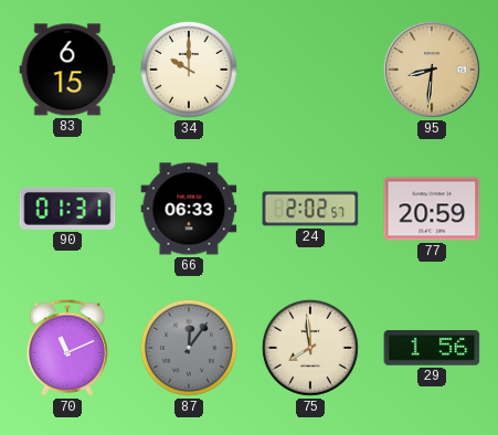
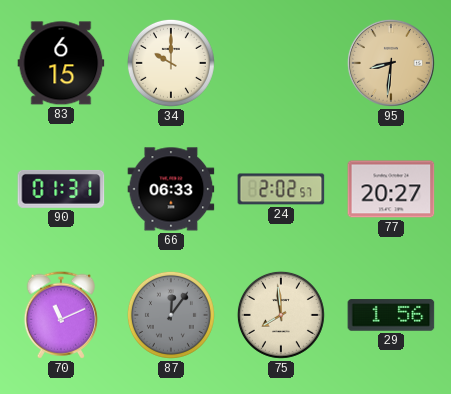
77: 20:59 -> 20:27 (391, 189)
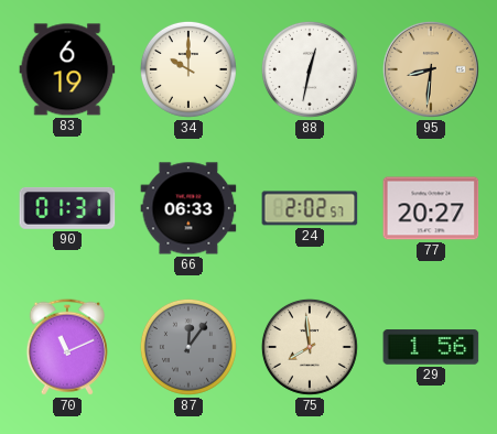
83: 6:15 -> 6:19 (67, 69)
88: none -> 12:32 (310, 69)
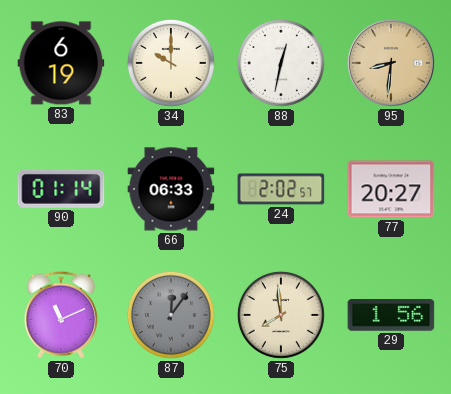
90: 01:31 -> 01:14 (61, 189)
